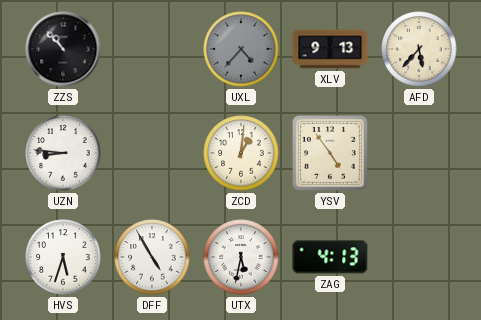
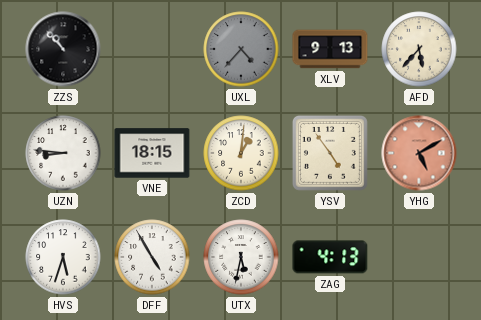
VNE: none -> 18:15 (152, 153)
YHG: none -> 5:10 (419, 153)
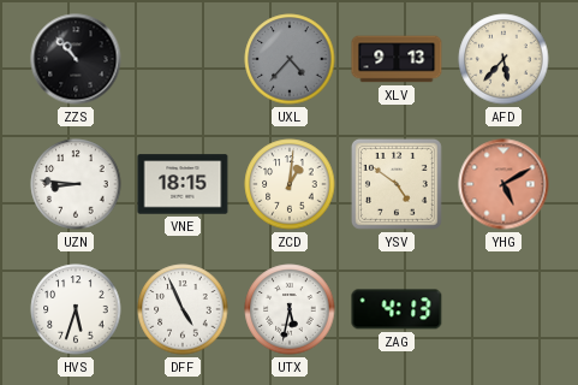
YSV: 4:54 -> 4:51 (397, 184)
DFF: 4:55 -> 4:56 (183, 309)
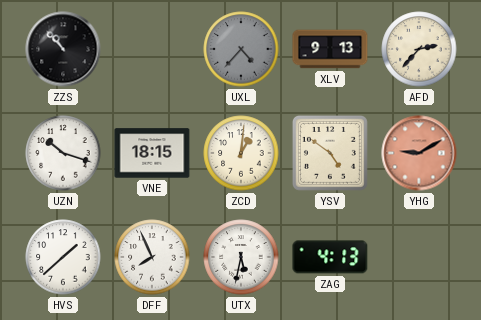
AFD: 5:37 -> 2:37 (419, 49)
UZN: 8:46 -> 10:18 (63, 153)
YHG: 5:10 -> 9:10 (419, 153)
HVS: 5:33 -> 1:38 (63, 257)
DFF: 4:56 -> 7:56 (152, 257)
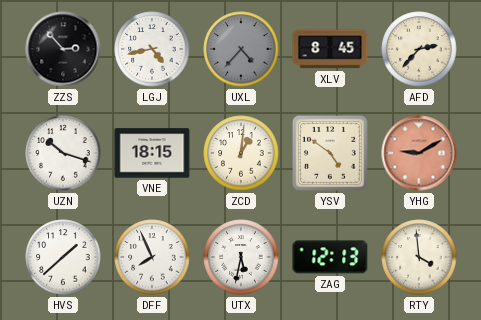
ZZS: 10:53 -> 2:53 (63, 49)
LGJ: none -> 4:43 (152, 49)
XLV: 9:13 -> 8:45 (330, 49)
ZAG: 4:13 -> 12:13 (330, 257)
RTY: none -> 3:59 (419, 257)
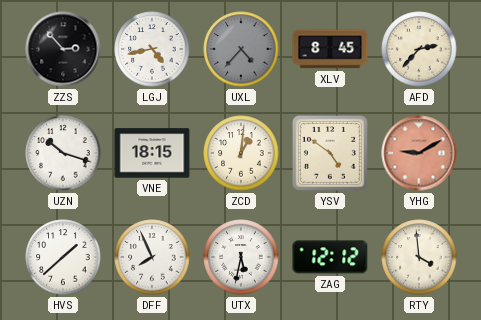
ZAG: 12:13 -> 12:12 (330, 257)
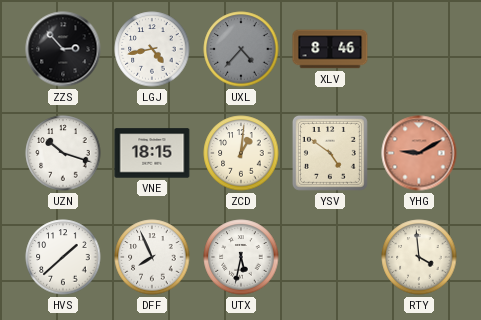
XLV: 8:45 -> 8:46 (330, 49)
AFD: 2:37 -> none (419, 49)
ZAG: 12:12 -> none (330, 257)
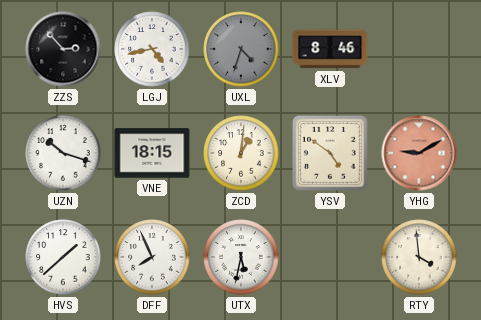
UXL: 4:37 -> 4:33 (241, 49)
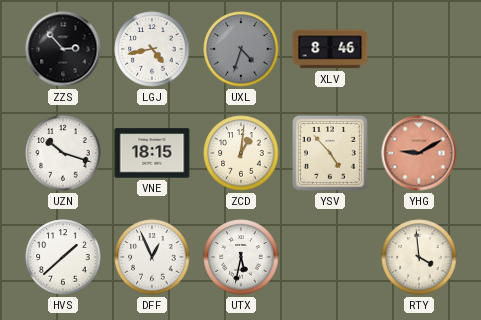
YSV: 4:51 -> 4:53 (330, 153)
DFF: 7:56 -> 12:56 (152, 257)
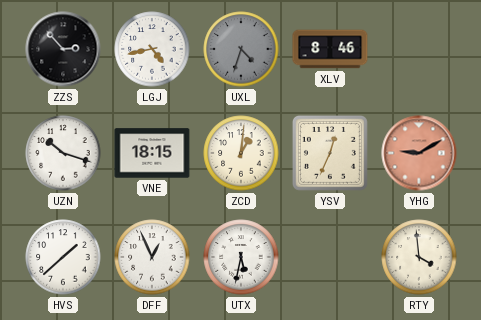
YSV: 4:53 -> 12:34 (330, 153)
